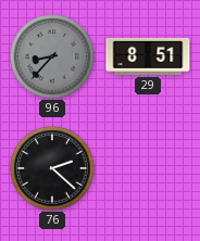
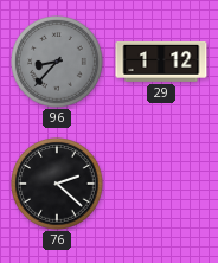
29: 8:51 -> 1:12 (161, 62)
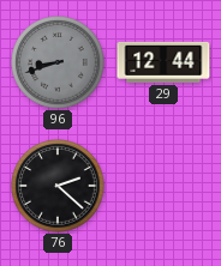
96: 8:37 -> 8:42 (58, 62)
29: 1:12 -> 12:44 (163, 62)
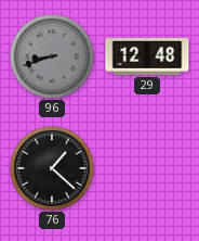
29: 12:44 -> 12:48 (147, 56)
76: 2:22 -> 1:22 (52, 168)
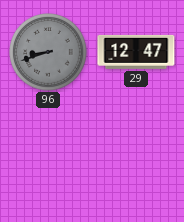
29: 12:48 -> 12:47 (136, 52)
76: 1:22 -> none (52, 168)
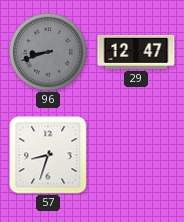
57: none -> 8:33 (48, 155)
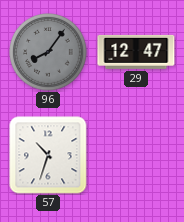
96: 8:42 -> 8:06 (48, 52)
57: 8:33 -> 10:33 (48, 155)
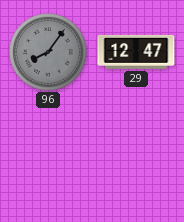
57: 10:33 -> none (48, 155)
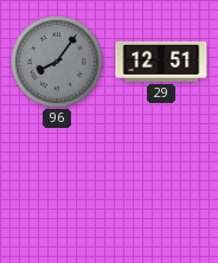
29: 12:47 -> 12:51 (161, 62)
